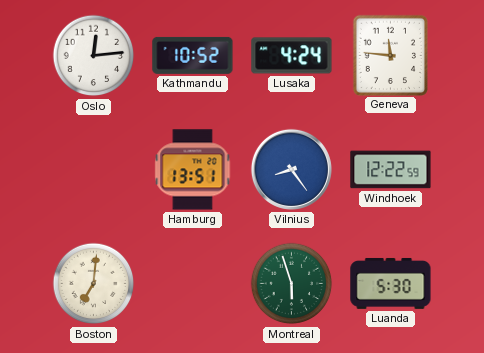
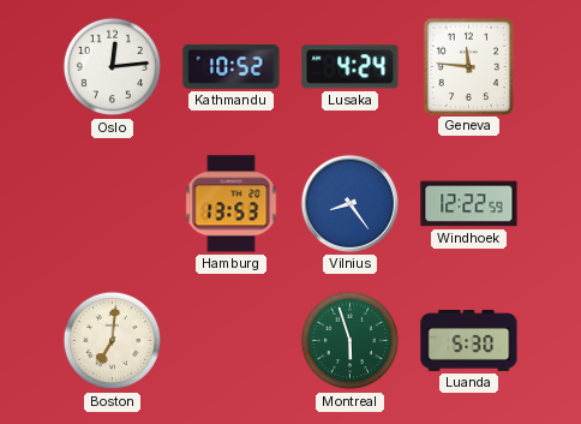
Hamburg: 13:51 -> 13:53 (232, 204)
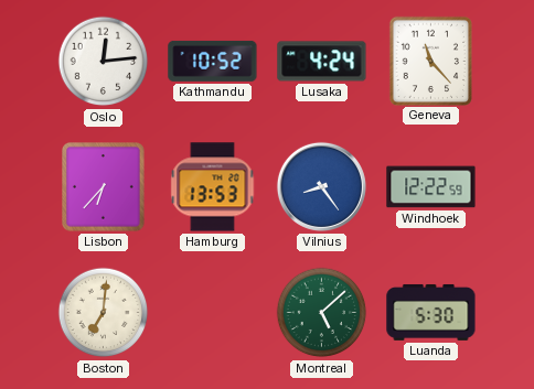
Geneva: 11:46 -> 11:23 (430, 61)
Lisbon: none -> 6:37 (104, 187)
Montreal: 5:57 -> 5:08 (322, 313)
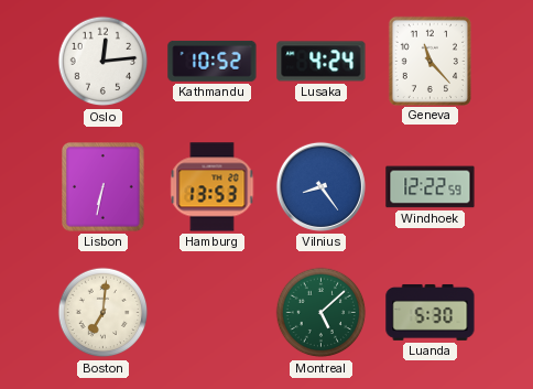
Lisbon: 6:37 -> 6:32 (104, 187)
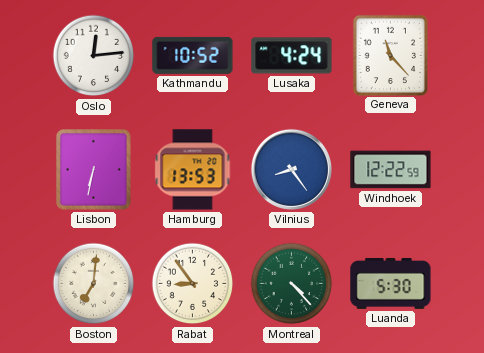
Rabat: none -> 8:54 (193, 284)
Montreal: 5:08 -> 4:23 (292, 284)
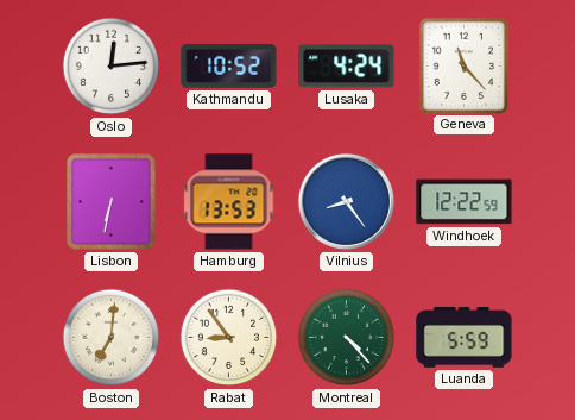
Luanda: 5:30 -> 5:59 (465, 337)
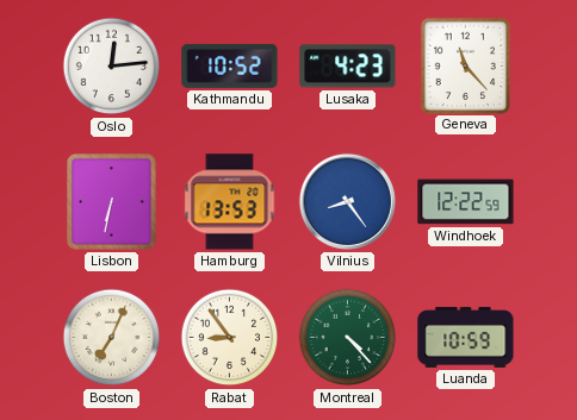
Lusaka: 4:24 -> 4:23 (348, 67)
Boston: 7:01 -> 7:04 (112, 338)
Luanda: 5:59 -> 10:59 (466, 337)
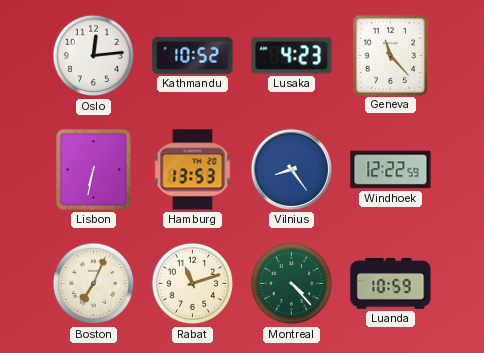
Rabat: 8:54 -> 11:12 (193, 284)
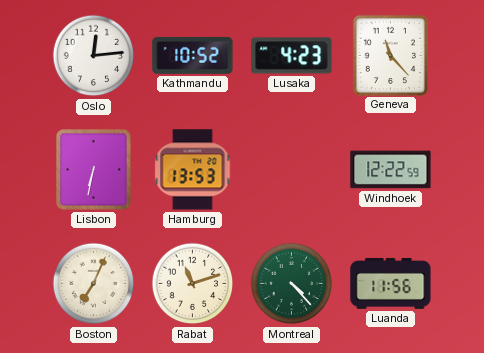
Vilnius: 8:24 -> none (291, 169)
Luanda: 10:59 -> 11:56 (391, 283)
